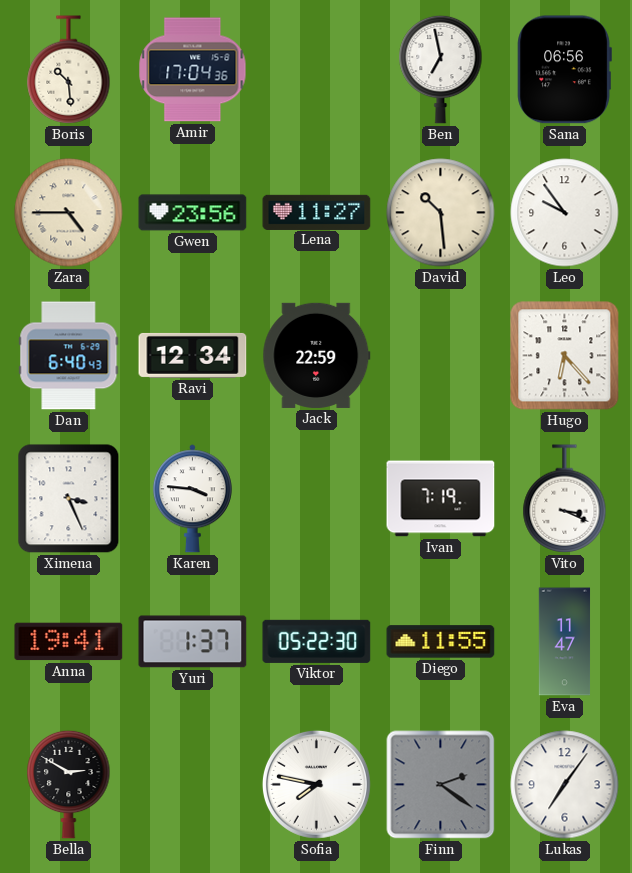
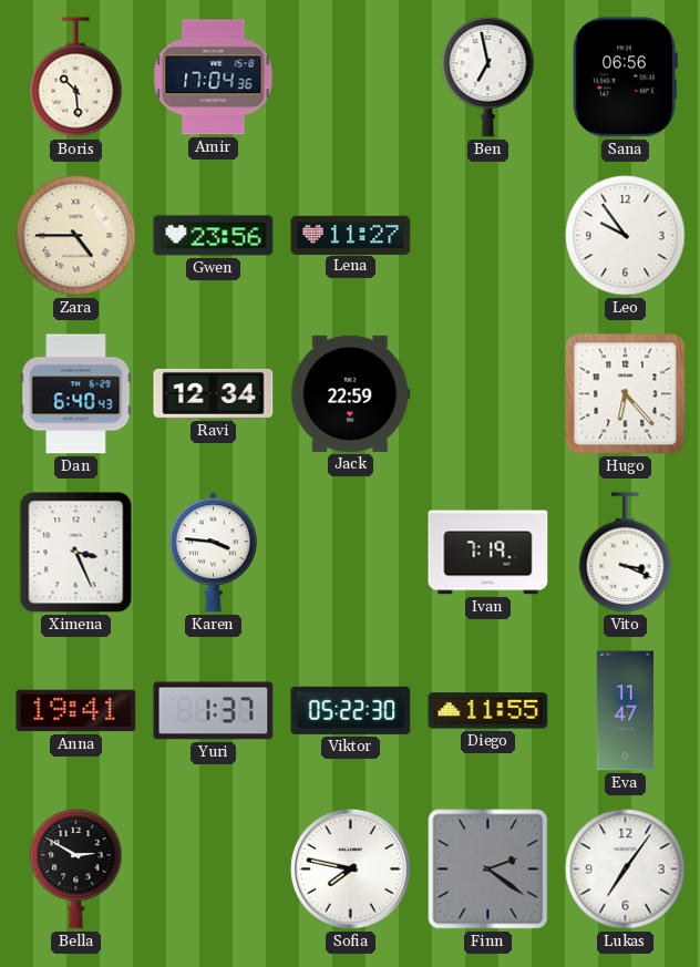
David: 10:29 -> none (441, 213)
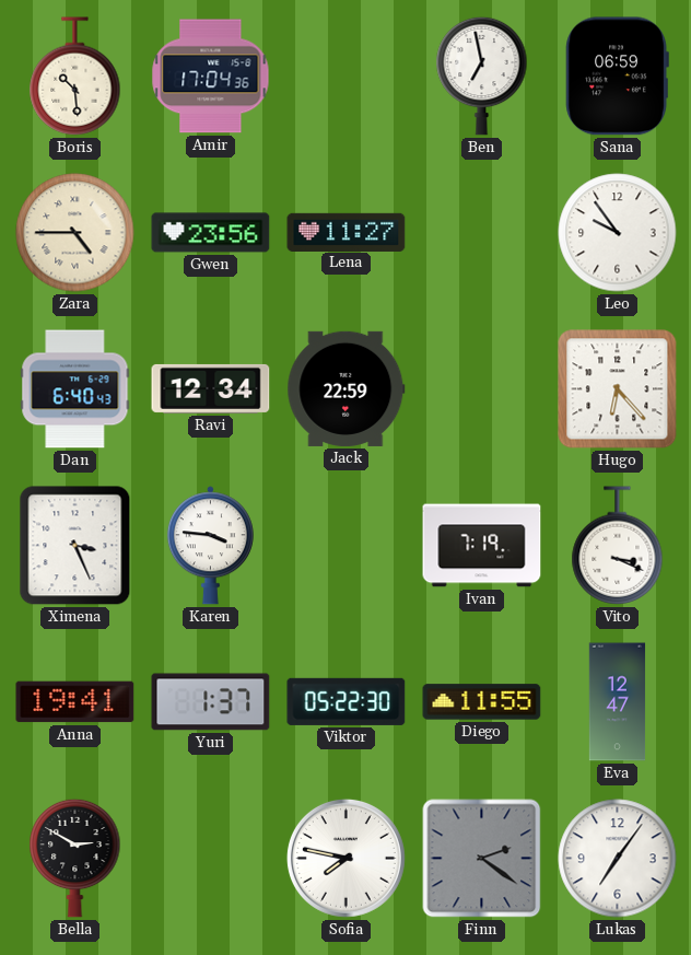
Sana: 06:56 -> 06:59 (617, 77)
Eva: 11:47 -> 12:47 (618, 702)
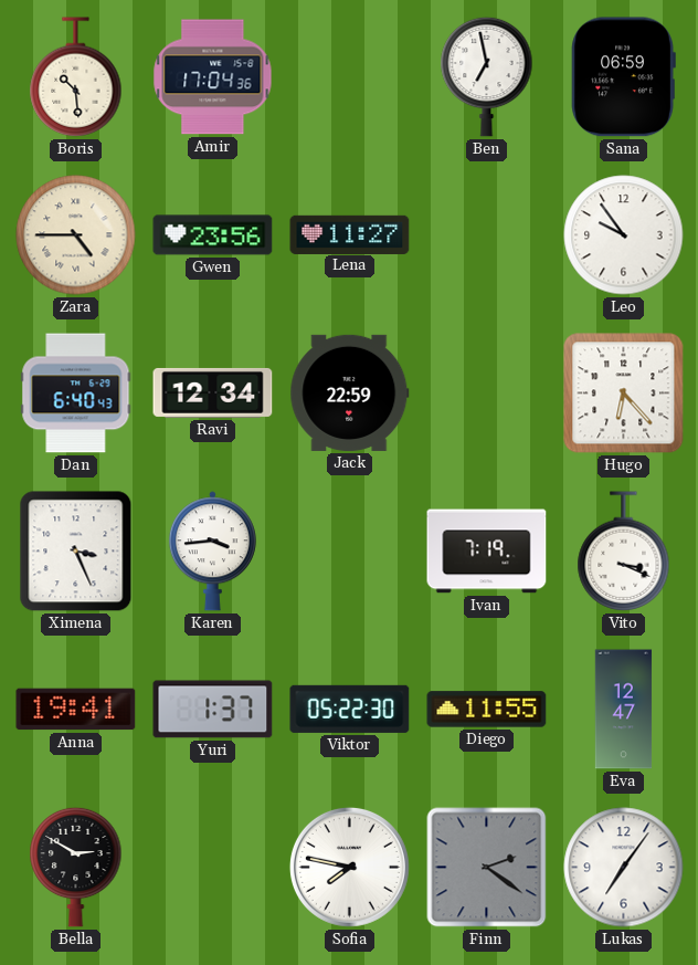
Karen: 3:46 -> 3:44 (212, 552)
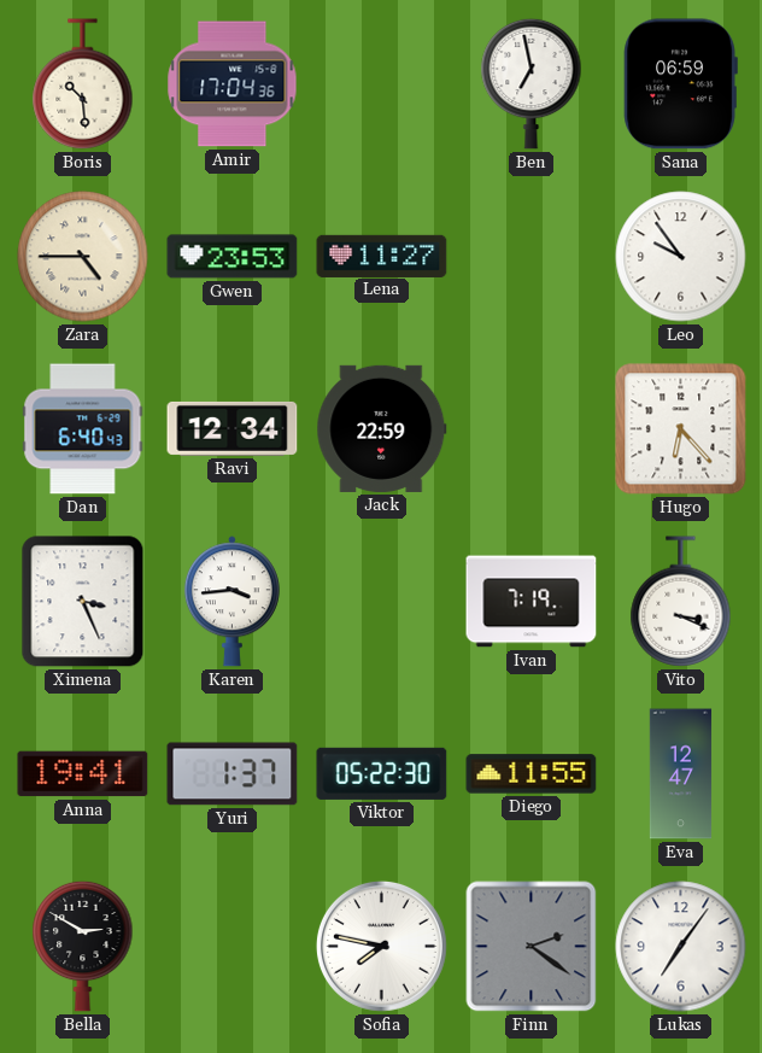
Gwen: 23:56 -> 23:53 (233, 257)
